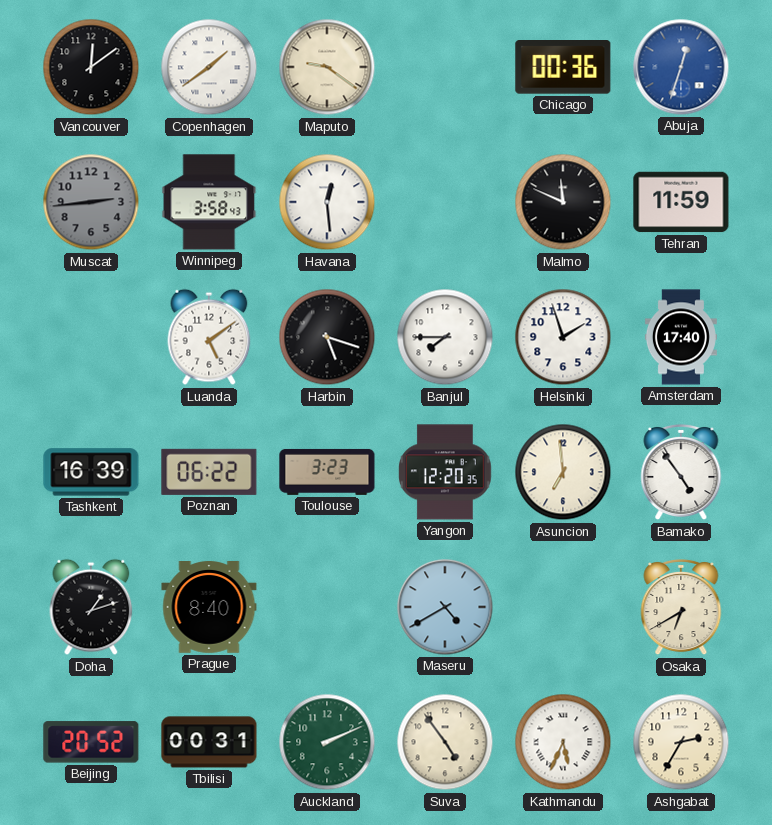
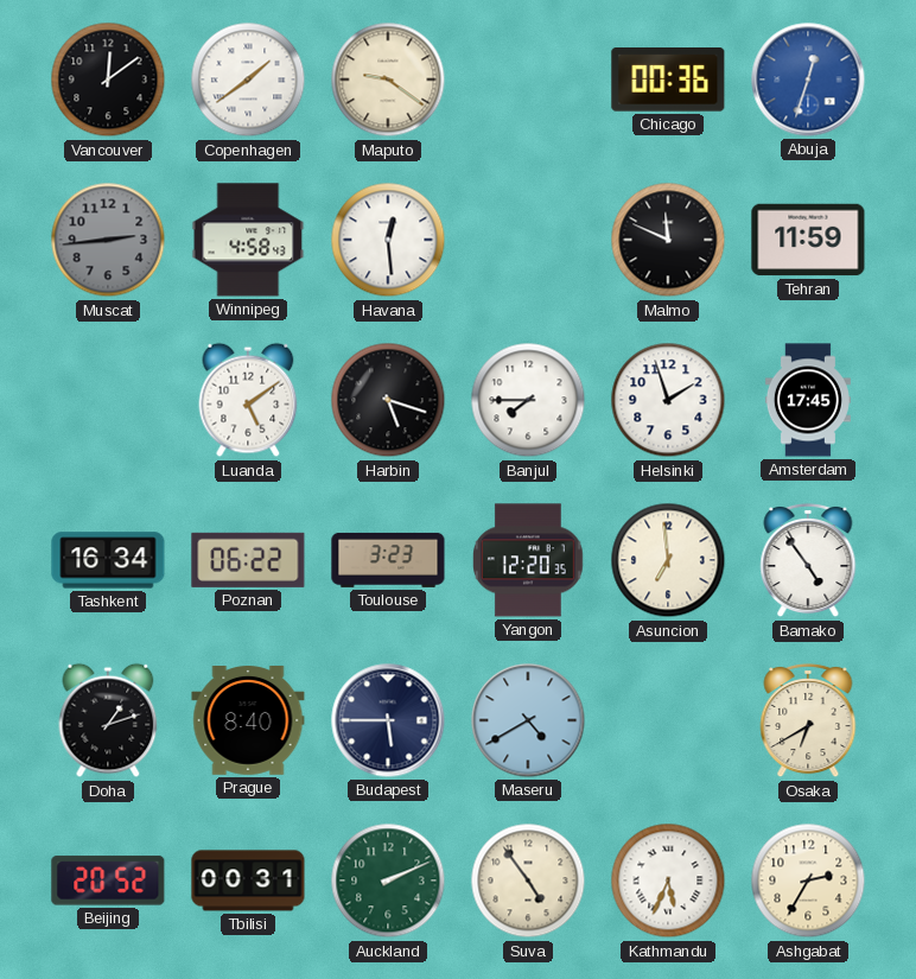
Winnipeg: 3:58 -> 4:58 (248, 240)
Amsterdam: 17:40 -> 17:45 (808, 400)
Tashkent: 16:39 -> 16:34 (108, 560)
Budapest: none -> 5:45 (388, 720)
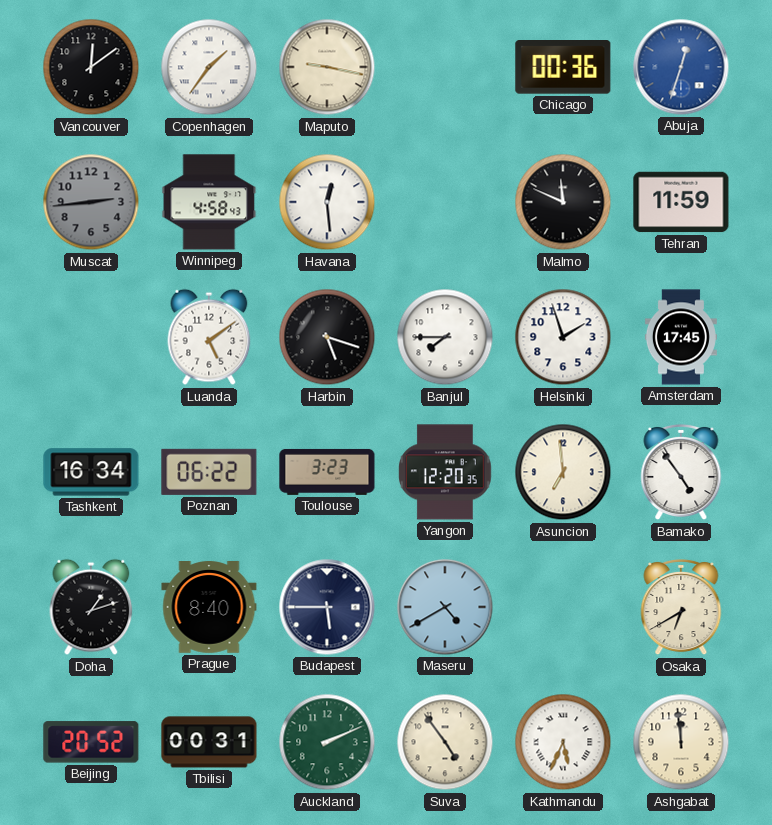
Copenhagen: 1:39 -> 1:36 (209, 67)
Maputo: 9:21 -> 9:17 (327, 67)
Ashgabat: 2:35 -> 11:59 (681, 742)
